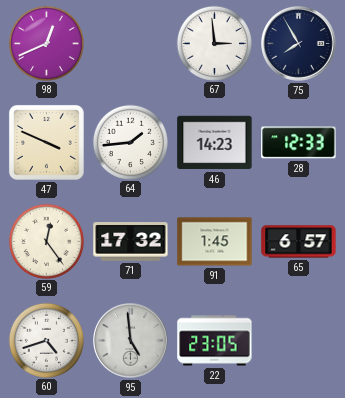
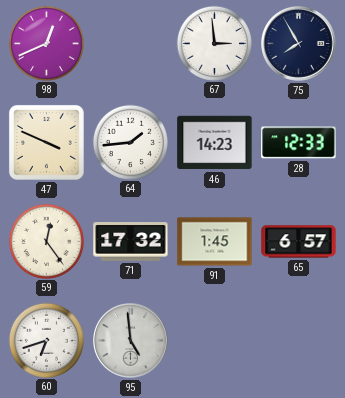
60: 4:42 -> 6:42 (46, 340)
22: 23:05 -> none (215, 341)
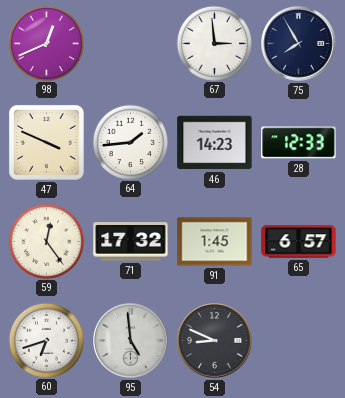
54: none -> 8:49 (215, 341)
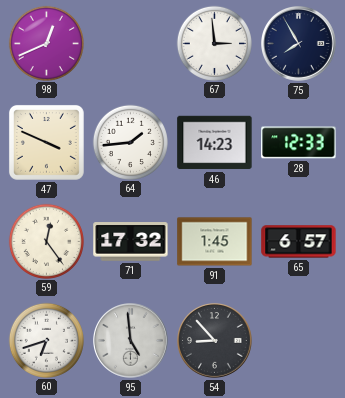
54: 8:49 -> 8:53 (215, 341)
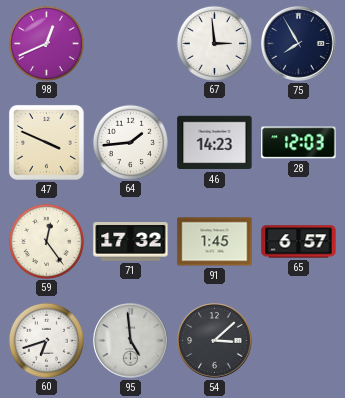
28: 12:33 -> 12:03 (299, 143)
54: 8:53 -> 3:08 (215, 341)
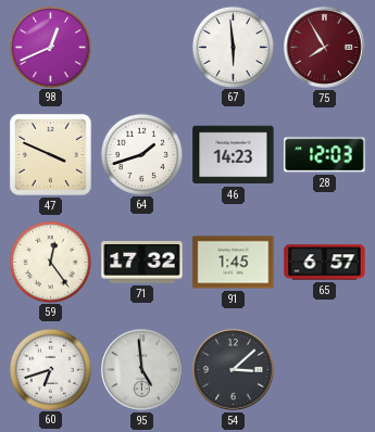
67: 2:59 -> 5:59 (233, 47)
75 dial: navy -> burgundy (325, 48)
64: 1:44 -> 1:42 (141, 154)
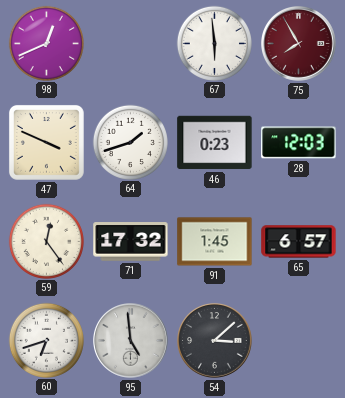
46: 14:23 -> 0:23 (215, 143)
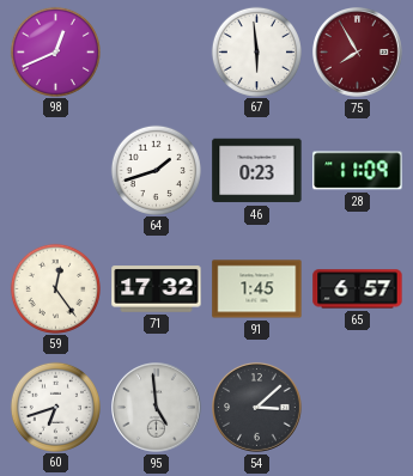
47: 3:49 -> none (46, 142)
28: 12:03 -> 11:09 (358, 171)
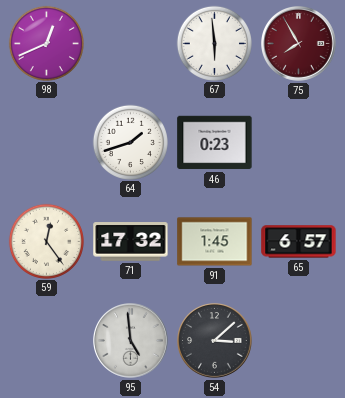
28: 11:09 -> none (358, 171)
60: 6:42 -> none (55, 407)
